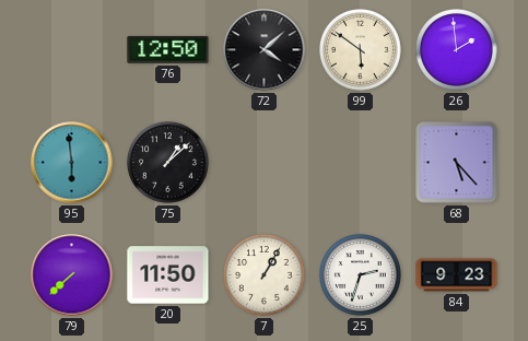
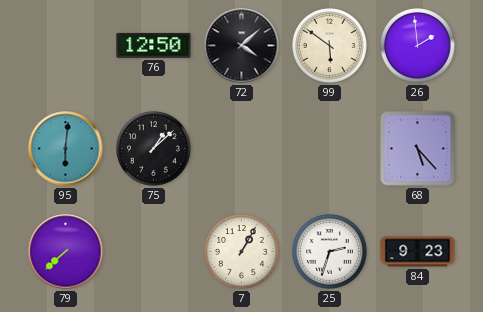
95: 5:59 -> 6:01 (66, 149)
20: 11:50 -> none (168, 275)
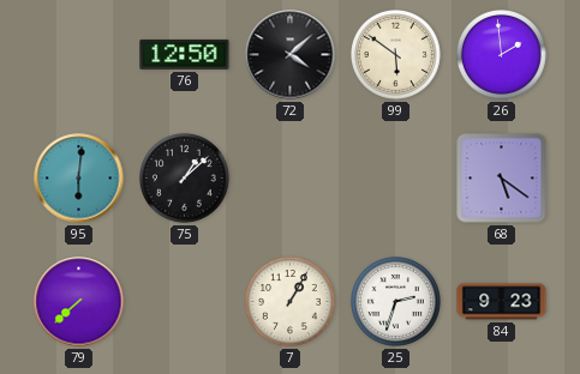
68: 5:23 -> 5:21 (502, 179)
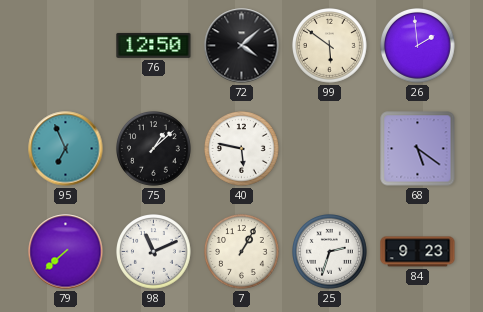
95: 6:01 -> 6:56 (66, 149)
40: none -> 5:47 (242, 149)
98: none -> 11:11 (154, 252)
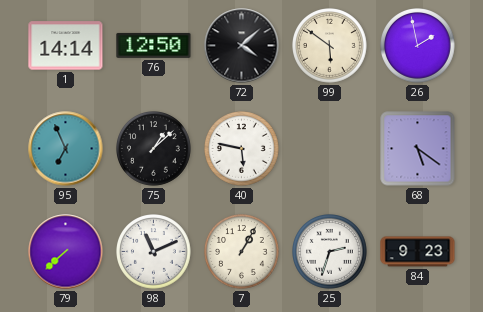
1: none -> 14:14 (66, 46)
26: 1:59 -> 1:58 (418, 46)
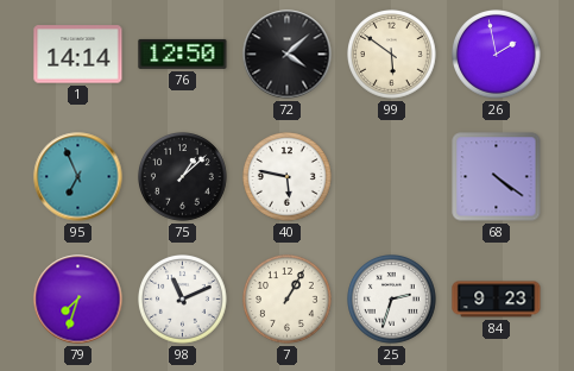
68: 5:21 -> 4:21 (497, 177)
79: 7:38 -> 7:33 (78, 300)
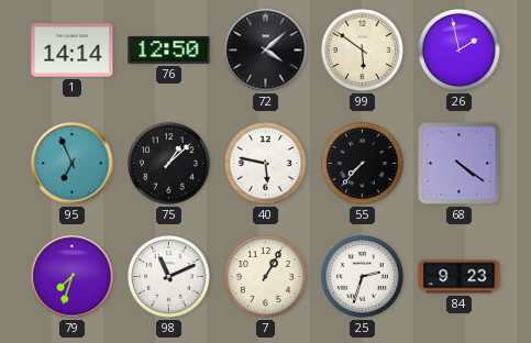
55: none -> 7:37 (363, 164)
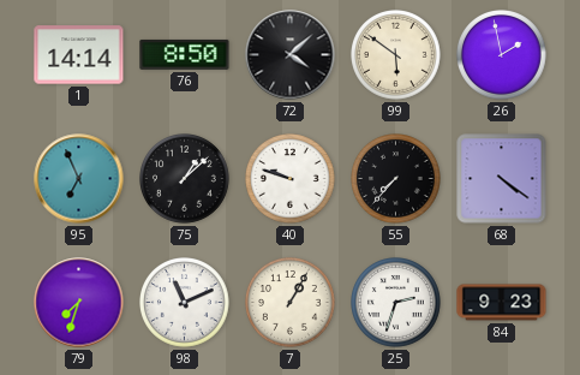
76: 12:50 -> 8:50 (185, 54)
40: 5:47 -> 9:48 (291, 179)
